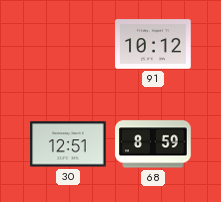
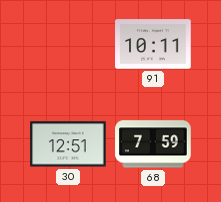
91: 10:12 -> 10:11 (153, 44)
68: 8:59 -> 7:59 (153, 144)
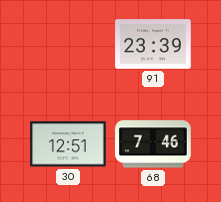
91: 10:11 -> 23:39 (153, 44)
68: 7:59 -> 7:46 (153, 144)
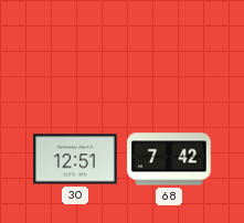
91: 23:39 -> none (153, 44)
68: 7:46 -> 7:42 (169, 159)
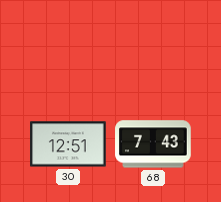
68: 7:42 -> 7:43 (153, 144)
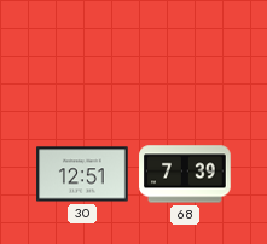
68: 7:43 -> 7:39 (185, 174)
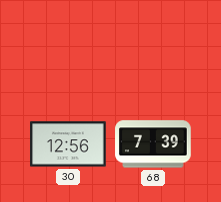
30: 12:51 -> 12:56 (68, 144)
